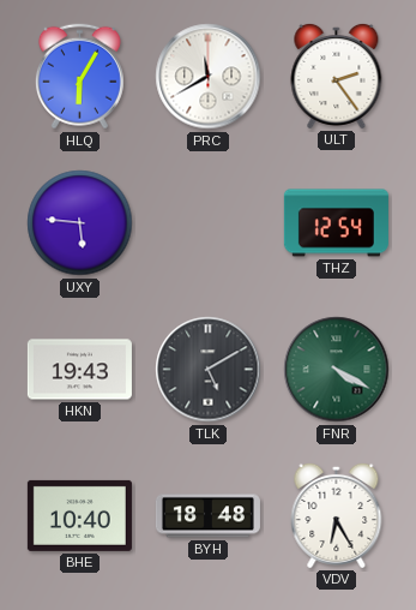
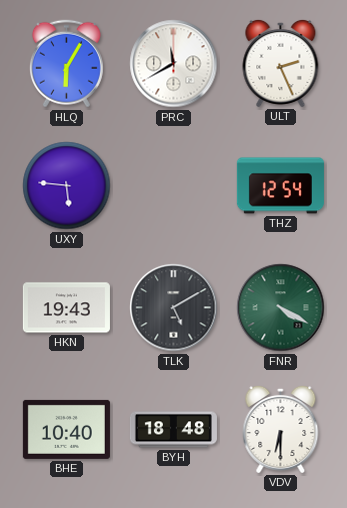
ULT: 2:24 -> 2:26 (281, 63)
VDV: 6:25 -> 6:30 (281, 429)
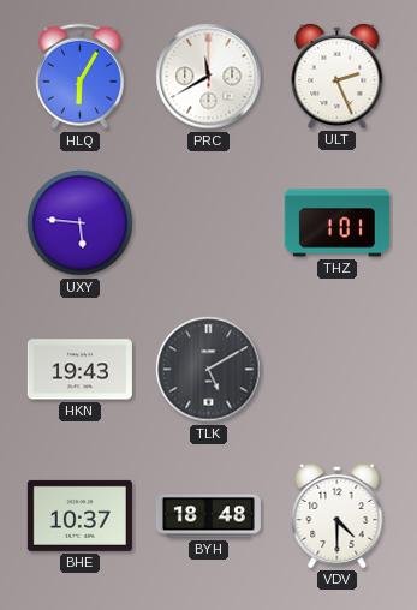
THZ: 12:54 -> 1:01 (336, 223)
FNR: 4:20 -> none (281, 308)
BHE: 10:40 -> 10:37 (79, 515)
VDV: 6:30 -> 4:30 (338, 515)
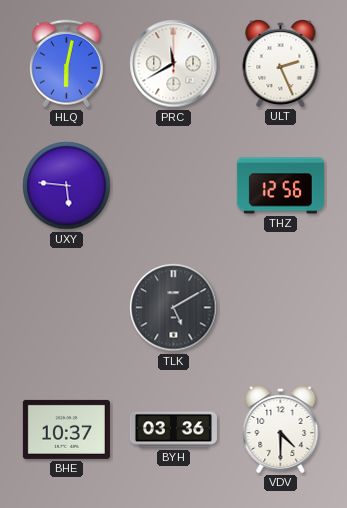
HLQ: 6:05 -> 6:02 (66, 64)
THZ: 1:01 -> 12:56 (280, 186)
HKN: 19:43 -> none (79, 370)
BYH: 18:48 -> 03:36 (173, 430)
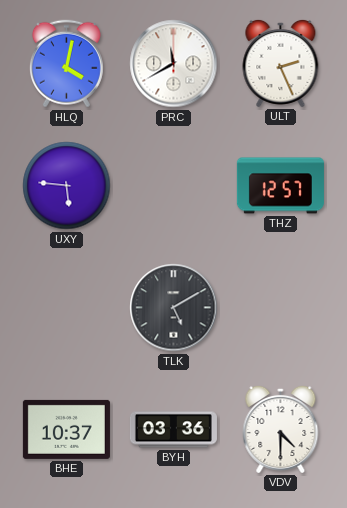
HLQ: 6:02 -> 4:02 (66, 64)
THZ: 12:56 -> 12:57 (280, 186)
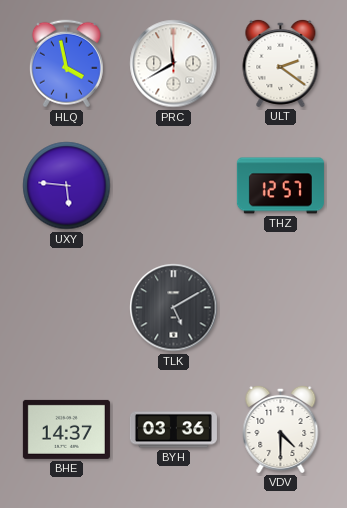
HLQ: 4:02 -> 3:58 (66, 64)
ULT: 2:26 -> 2:21 (281, 63)
BHE: 10:37 -> 14:37 (66, 429)
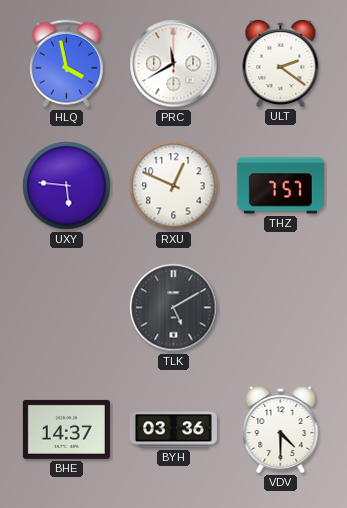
RXU: none -> 12:49 (174, 186)
THZ: 12:57 -> 7:57 (280, 186)
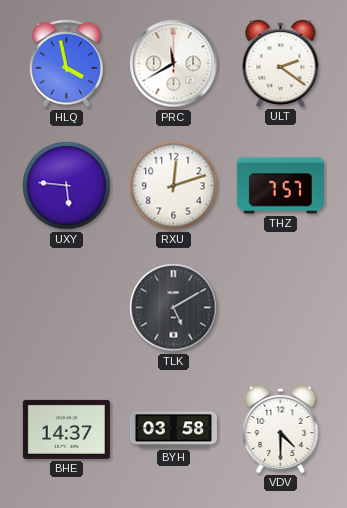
RXU: 12:49 -> 12:12 (174, 186)
BYH: 03:36 -> 03:58 (173, 430)
